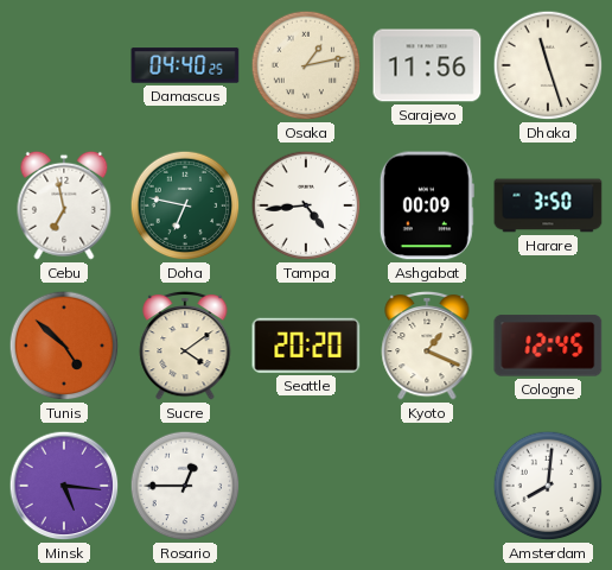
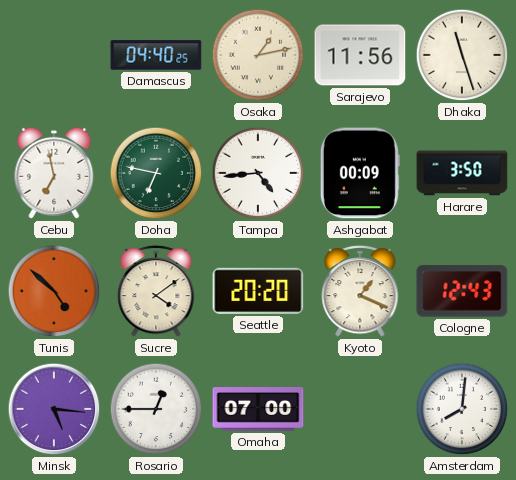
Cologne: 12:45 -> 12:43 (462, 291)
Omaha: none -> 07:00 (258, 410)
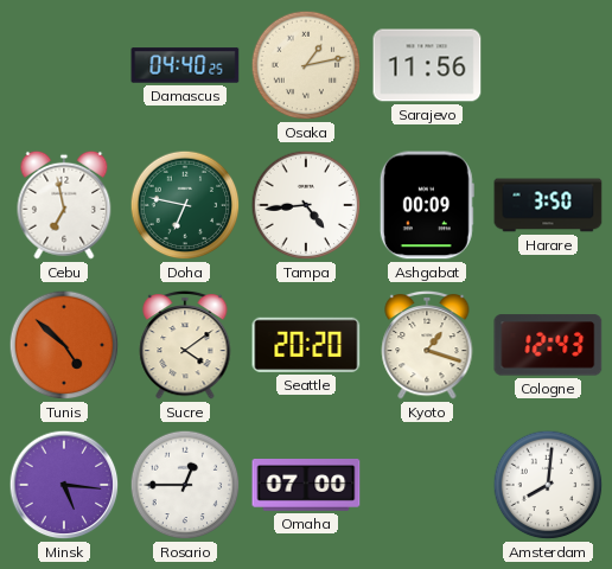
Dhaka: 11:27 -> none (462, 55)
Kyoto: 1:19 -> 1:18 (427, 345)
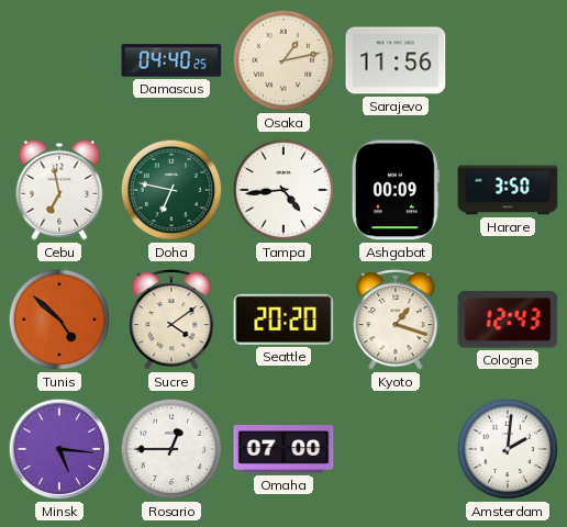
Amsterdam: 8:01 -> 2:01 (508, 449)
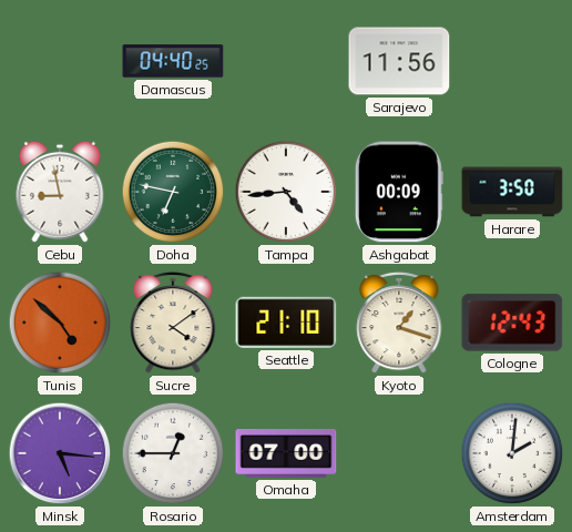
Osaka: 1:13 -> none (283, 60)
Cebu: 6:58 -> 8:58 (60, 192)
Seattle: 20:20 -> 21:10 (286, 323)
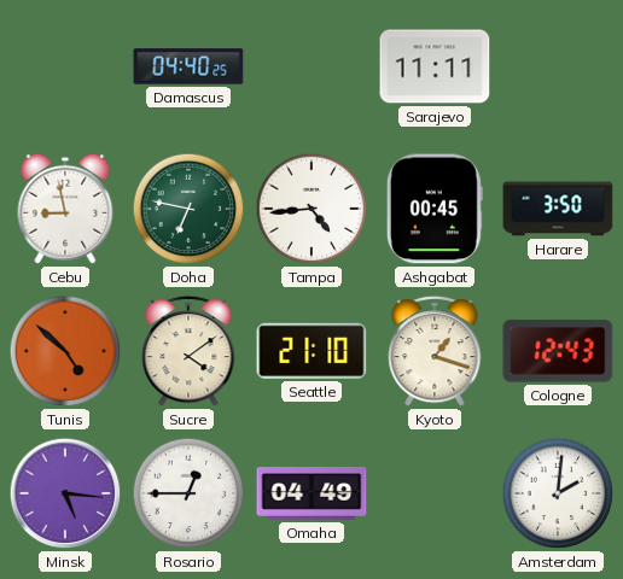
Sarajevo: 11:56 -> 11:11 (435, 66)
Ashgabat: 00:09 -> 00:45 (435, 209)
Omaha: 07:00 -> 04:49 (311, 495)
